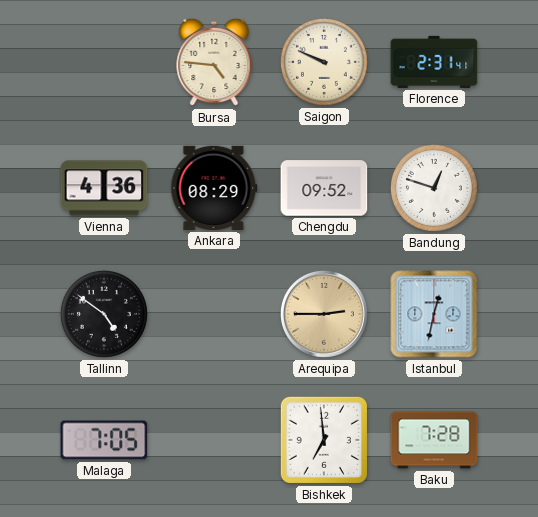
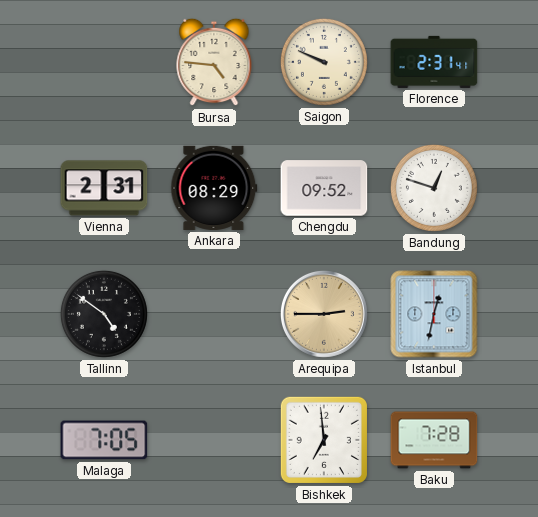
Vienna: 4:36 -> 2:31 (104, 188)
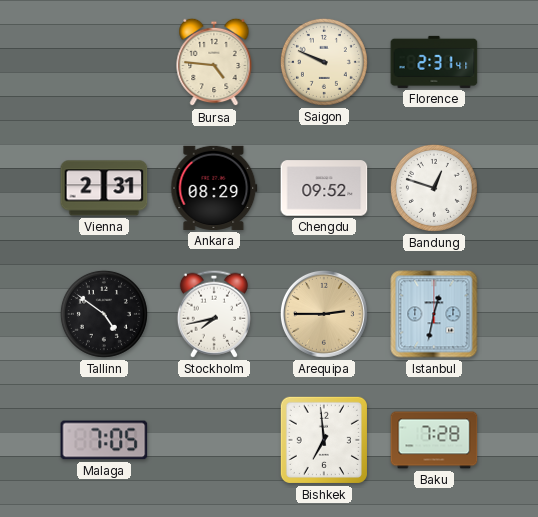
Stockholm: none -> 7:43 (214, 314)
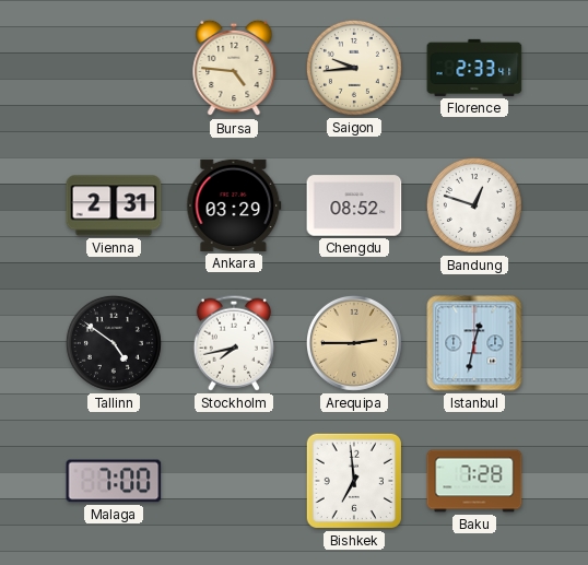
Saigon: 9:49 -> 9:44 (354, 68)
Florence: 2:31 -> 2:33 (474, 68)
Ankara: 08:29 -> 03:29 (234, 205)
Chengdu: 09:52 -> 08:52 (354, 205)
Malaga: 7:05 -> 7:00 (114, 481)
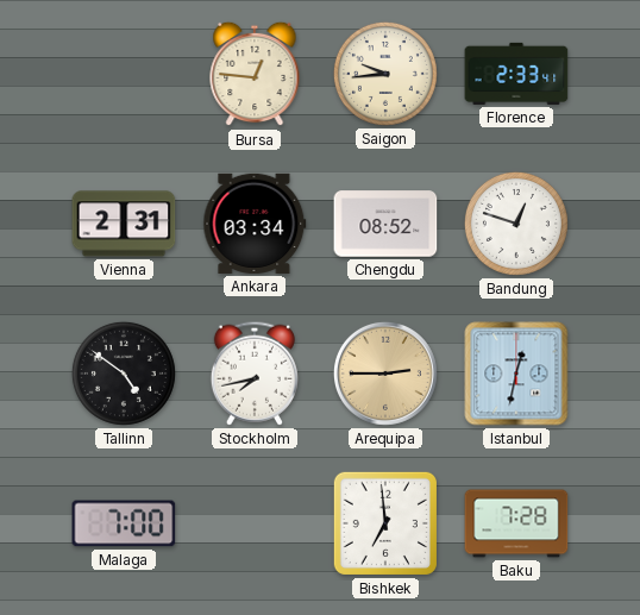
Bursa: 4:46 -> 12:46 (255, 74)
Ankara: 03:29 -> 03:34 (255, 224)
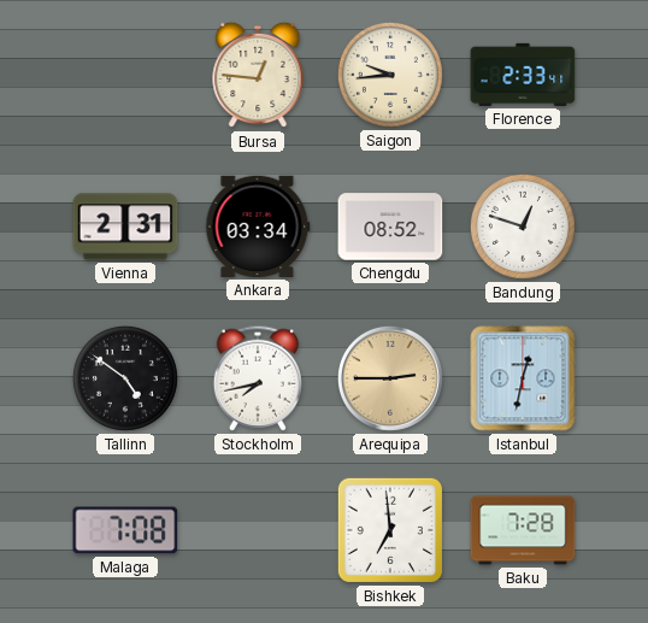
Malaga: 7:00 -> 7:08 (125, 530)
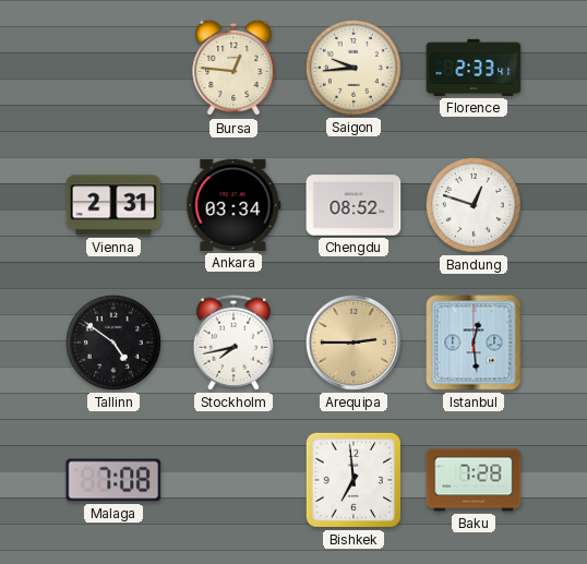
Istanbul: 12:32 -> 12:29 (474, 343)
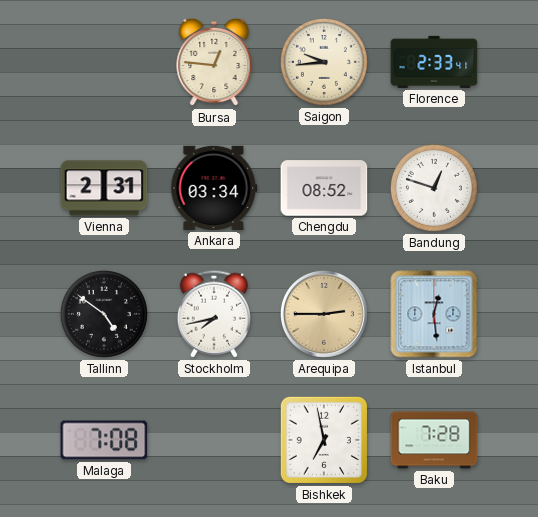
Bishkek: 6:59 -> 6:58 (324, 440)
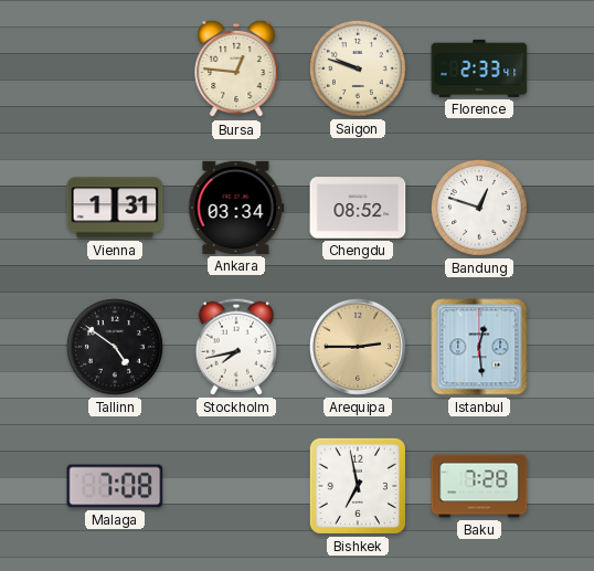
Saigon: 9:44 -> 9:48 (358, 68)
Vienna: 2:31 -> 1:31 (115, 208)
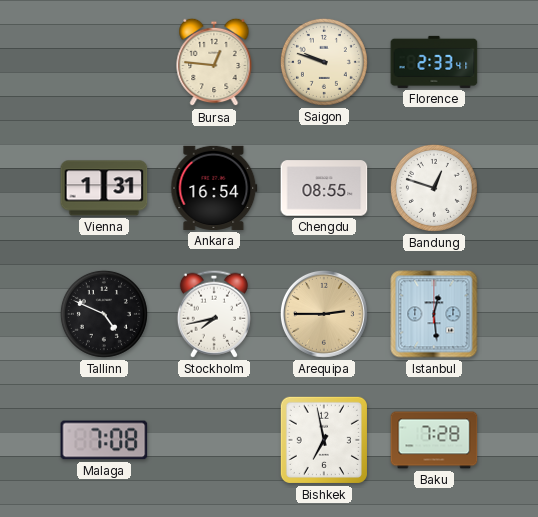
Ankara: 03:34 -> 16:54 (214, 188)
Chengdu: 08:52 -> 08:55 (324, 188)
Tallinn: 4:51 -> 4:49 (104, 314)
